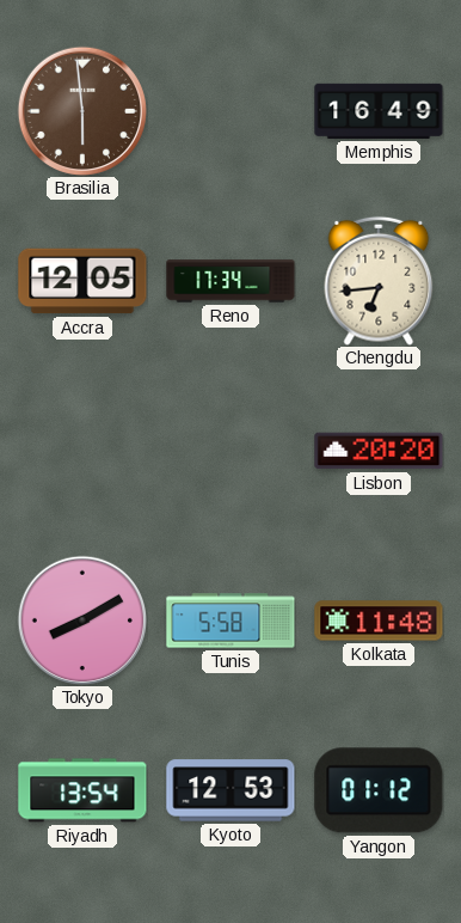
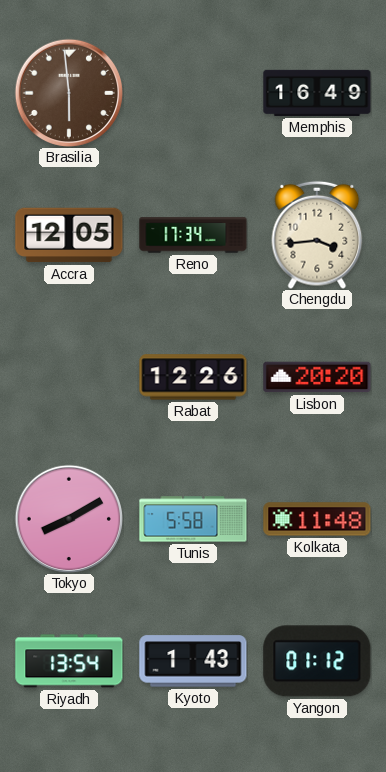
Chengdu: 6:44 -> 3:44 (317, 235)
Rabat: none -> 12:26 (193, 377)
Kyoto: 12:53 -> 1:43 (193, 661)
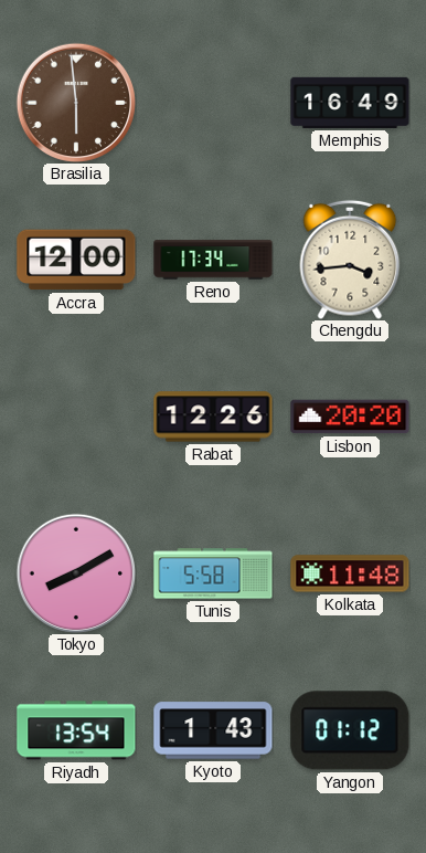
Accra: 12:05 -> 12:00 (76, 260)
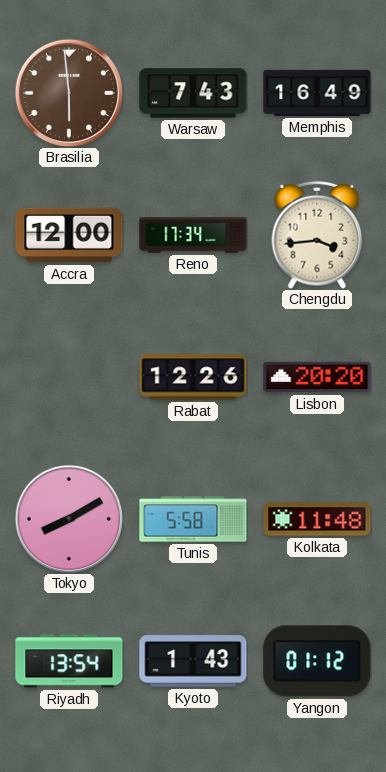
Warsaw: none -> 7:43 (193, 93)
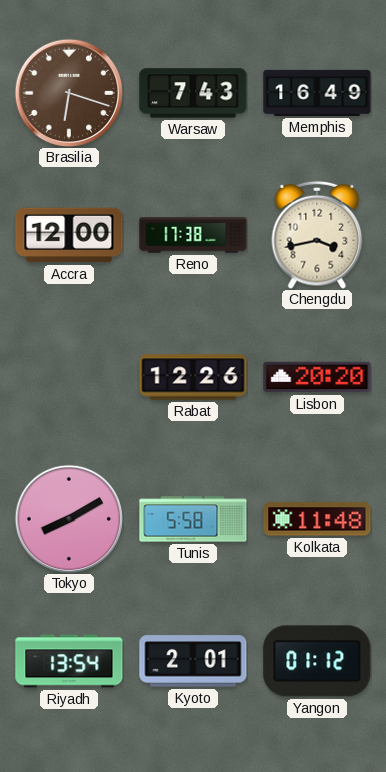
Brasilia: 5:59 -> 6:18 (68, 92)
Reno: 17:34 -> 17:38 (193, 235)
Chengdu: 3:44 -> 3:43 (317, 235)
Kyoto: 1:43 -> 2:01 (193, 661)
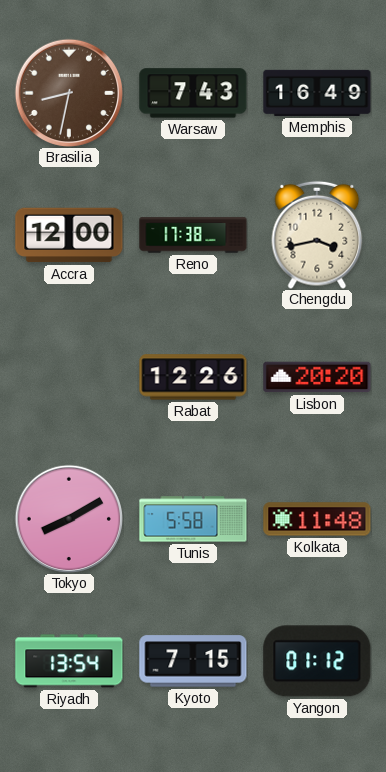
Brasilia: 6:18 -> 8:32 (68, 92)
Kyoto: 2:01 -> 7:15 (193, 661)
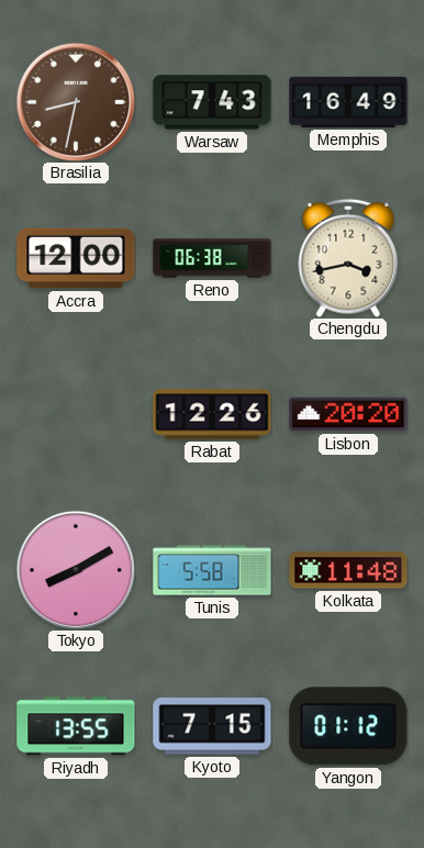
Reno: 17:38 -> 06:38 (212, 258)
Riyadh: 13:54 -> 13:55 (76, 726)
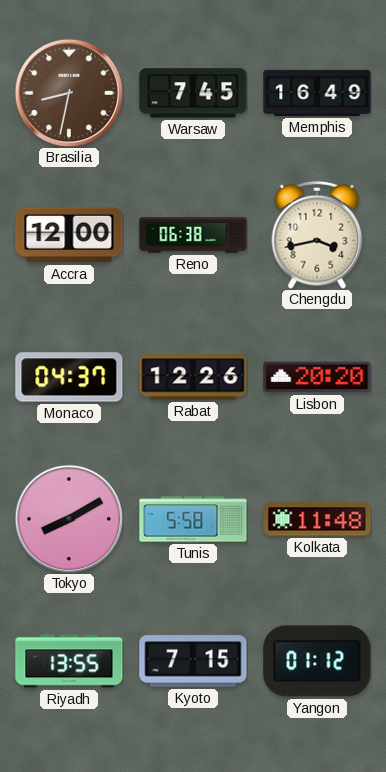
Warsaw: 7:43 -> 7:45 (193, 93)
Monaco: none -> 04:37 (69, 377)
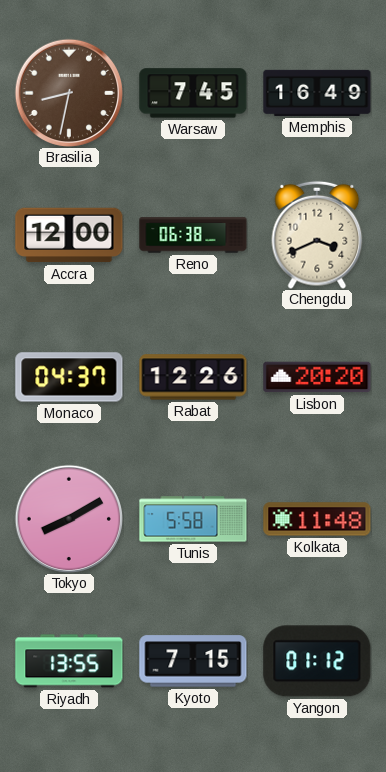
Chengdu: 3:43 -> 3:41 (317, 235)
